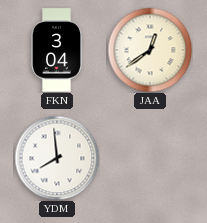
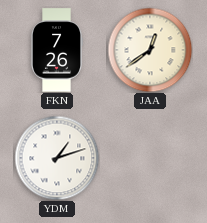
FKN: 3:04 -> 7:26 (57, 50)
YDM: 7:59 -> 1:12 (57, 158)
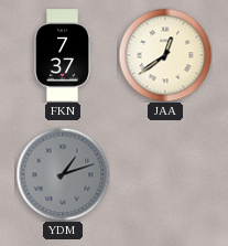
FKN: 7:26 -> 7:37 (63, 55)
YDM dial: white -> grey (63, 174)
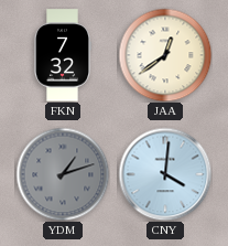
FKN: 7:37 -> 7:32 (63, 55)
CNY: none -> 4:01 (165, 174)
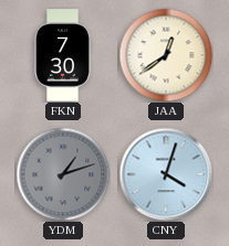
FKN: 7:32 -> 7:30 (63, 55)
CNY: 4:01 -> 4:03 (166, 174)
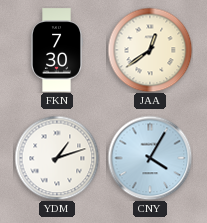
YDM dial: grey -> white (57, 158)
CNY: 4:03 -> 4:05 (150, 158)
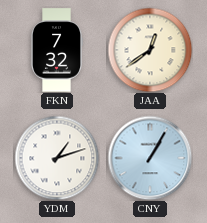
FKN: 7:30 -> 7:32 (57, 50)
CNY: 4:05 -> 1:05 (150, 158)
